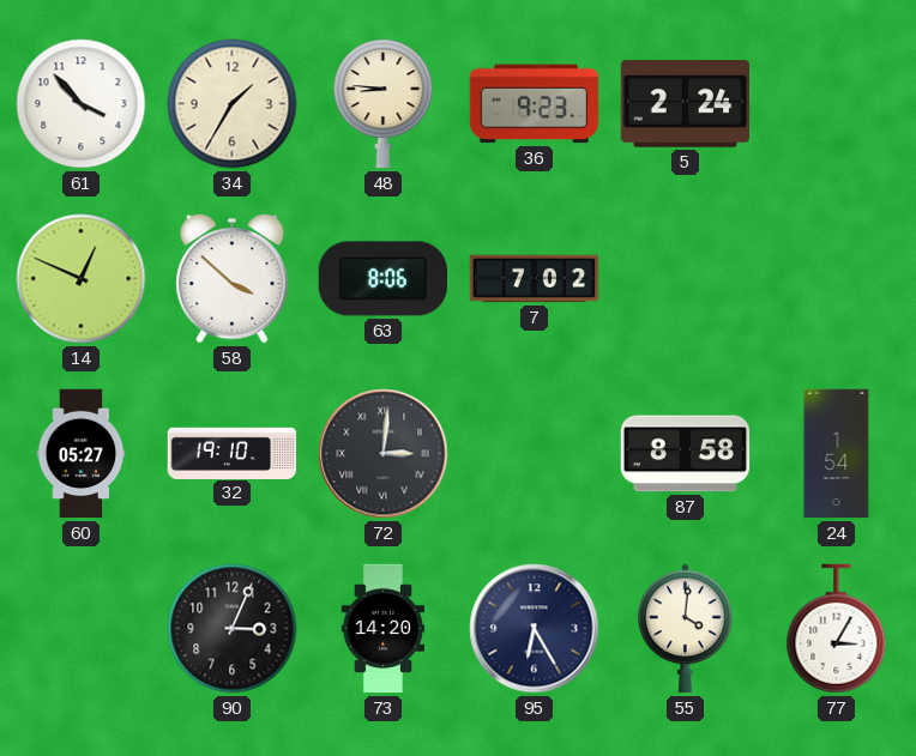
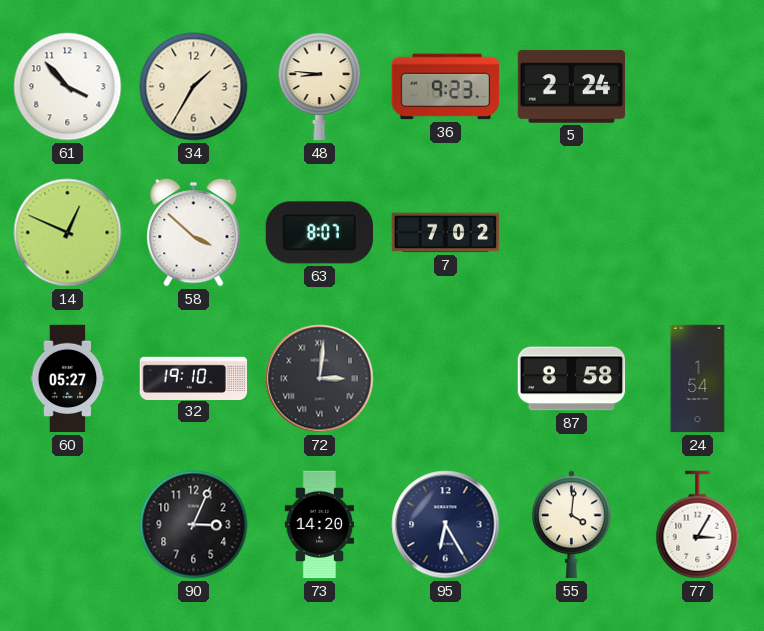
63: 8:06 -> 8:07 (319, 233)
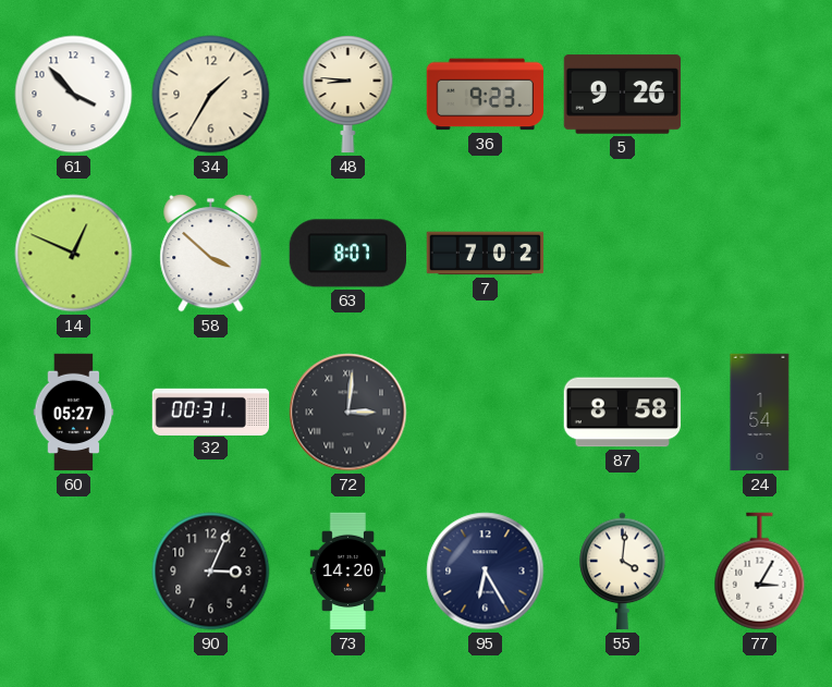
5: 2:24 -> 9:26 (623, 95)
32: 19:10 -> 00:31 (211, 412)
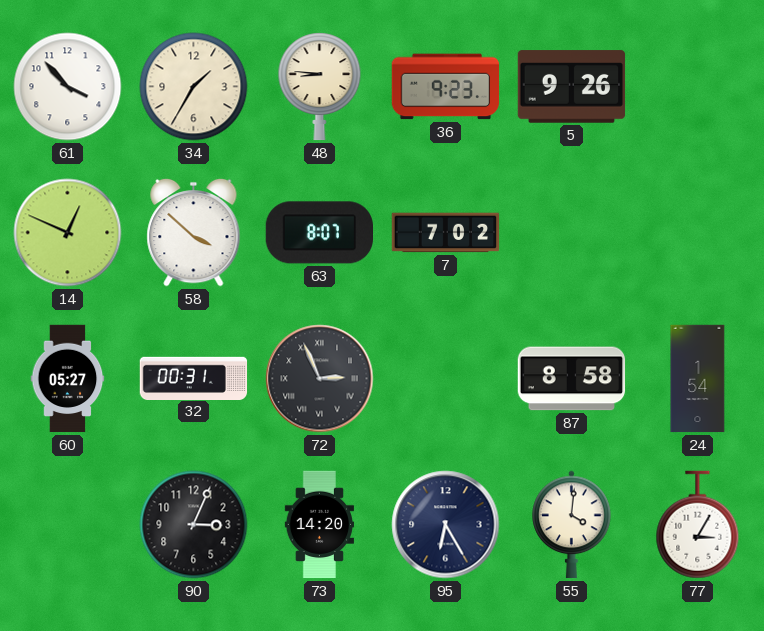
72: 3:01 -> 2:56 (320, 379)
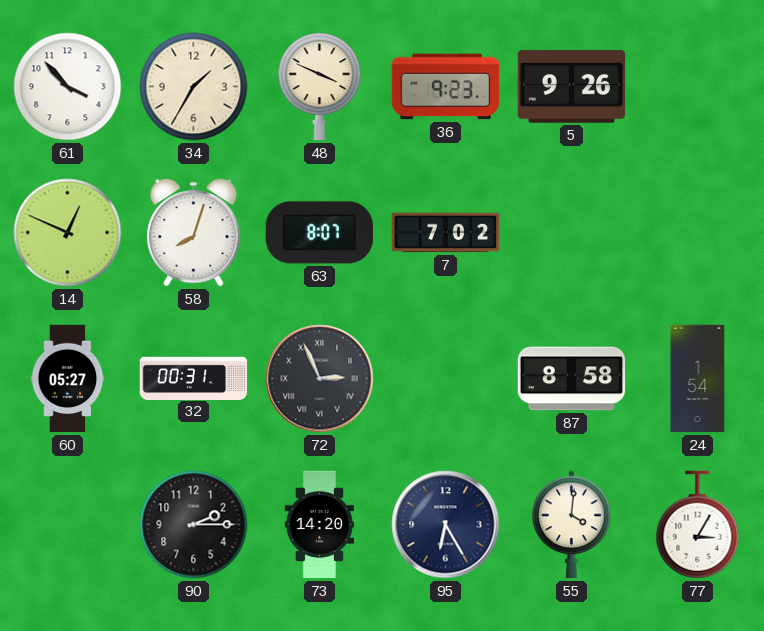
48: 8:46 -> 3:49 (320, 87)
58: 3:52 -> 8:03 (194, 232)
90: 3:04 -> 2:15 (194, 525)
